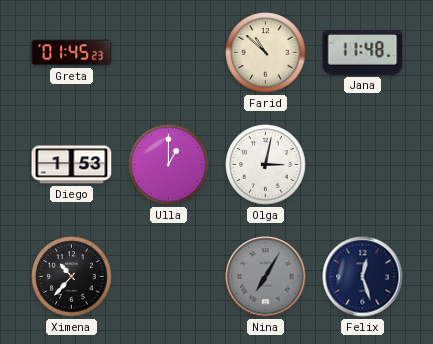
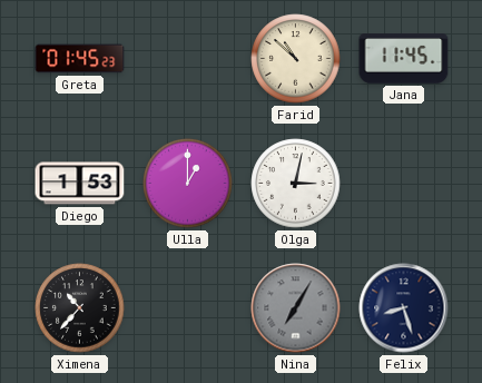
Jana: 11:48 -> 11:45 (404, 59)
Felix: 12:27 -> 8:27 (404, 308)
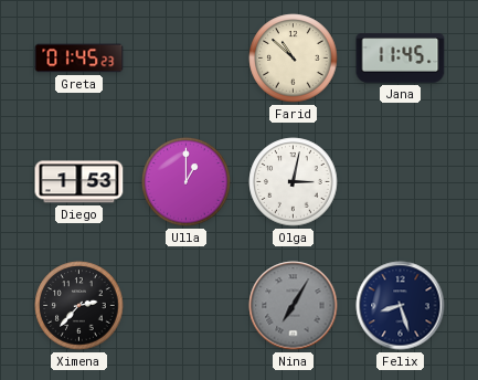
Ximena: 10:37 -> 2:37 (79, 306)
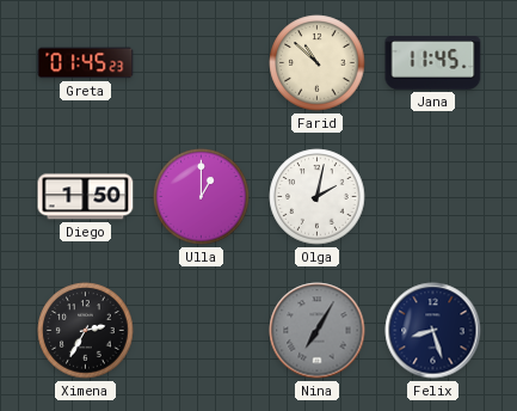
Diego: 1:53 -> 1:50 (86, 197)
Olga: 3:02 -> 2:02 (318, 197)
Ximena: 2:37 -> 2:35 (86, 331)
